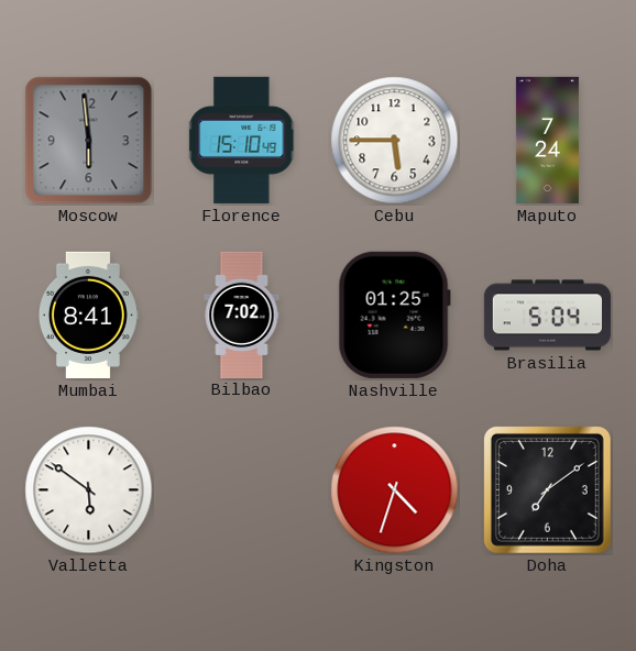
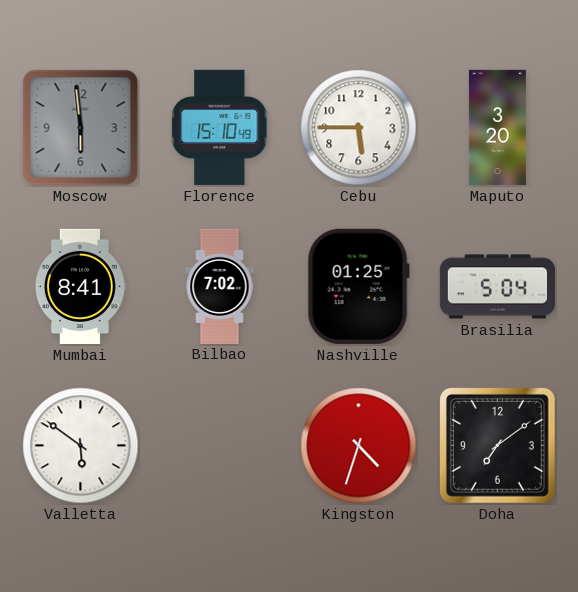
Maputo: 7:24 -> 3:20 (497, 127)
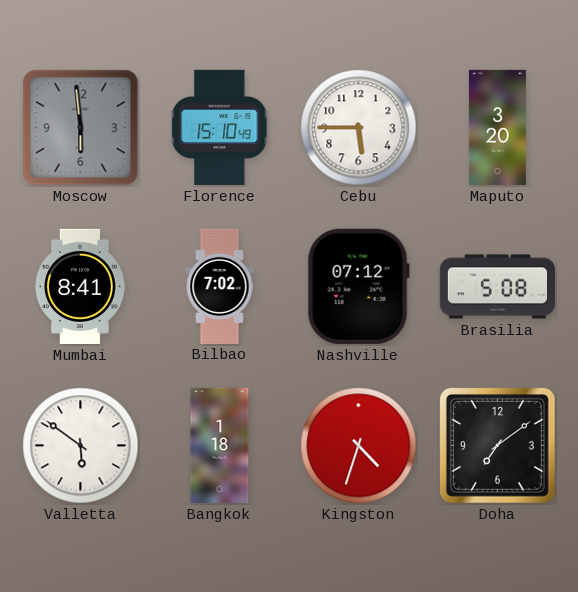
Nashville: 01:25 -> 07:12 (358, 286)
Brasilia: 5:04 -> 5:08 (497, 287)
Bangkok: none -> 1:18 (220, 445)
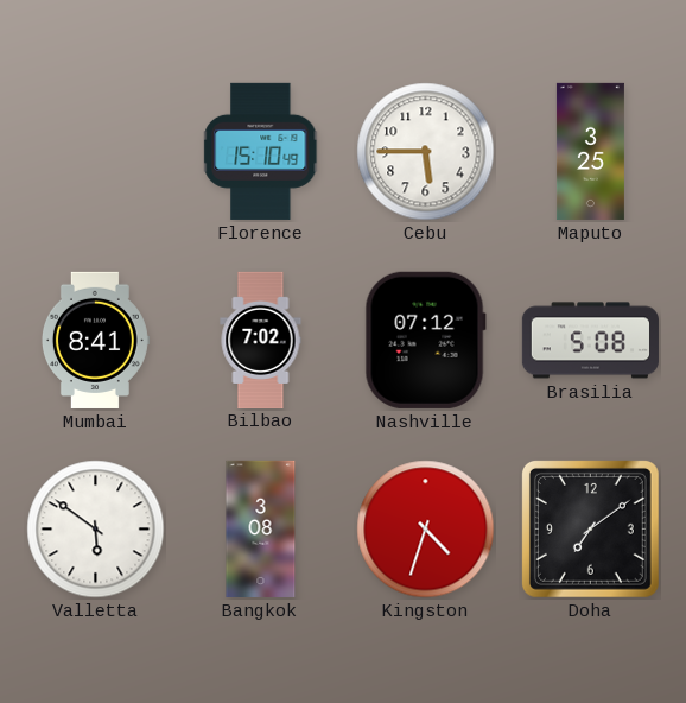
Moscow: 5:59 -> none (81, 128)
Maputo: 3:20 -> 3:25 (590, 151)
Bangkok: 1:18 -> 3:08 (261, 528)
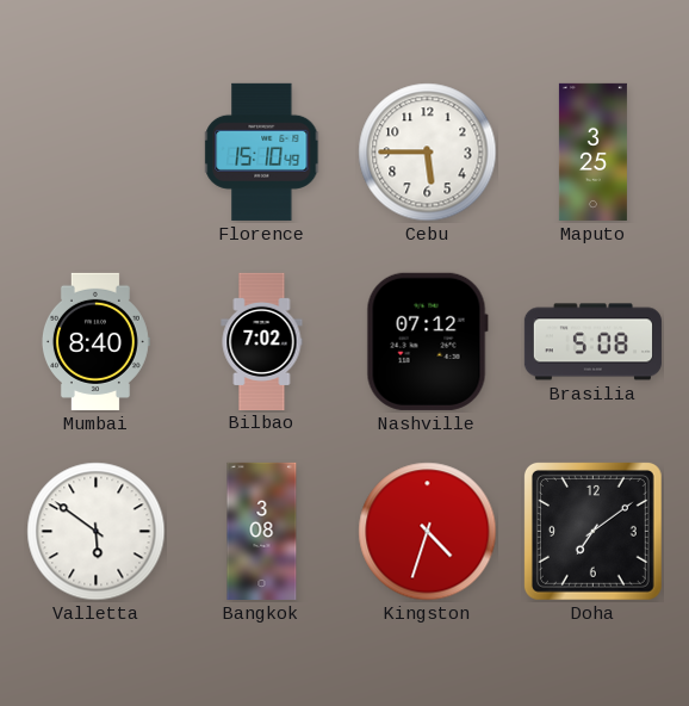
Mumbai: 8:41 -> 8:40 (95, 341)
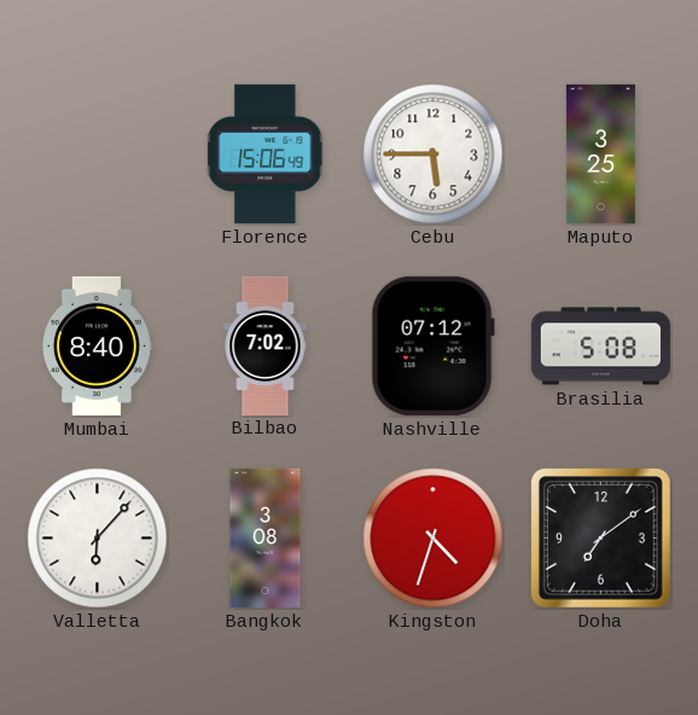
Florence: 15:10 -> 15:06 (266, 153)
Valletta: 5:51 -> 6:07 (98, 539)
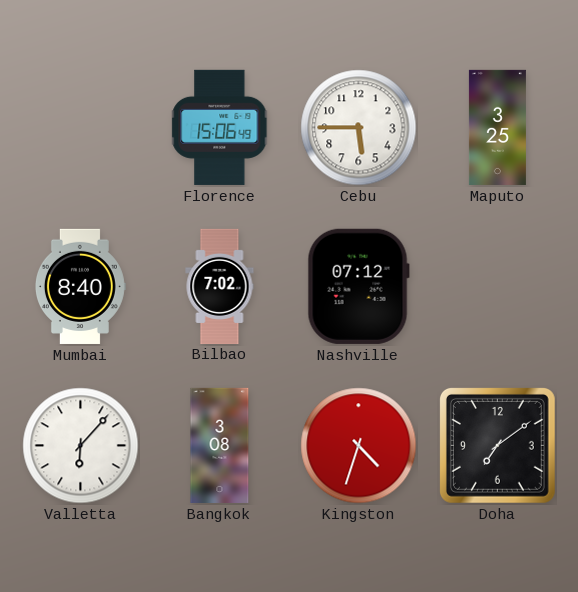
Brasilia: 5:08 -> none (600, 347)
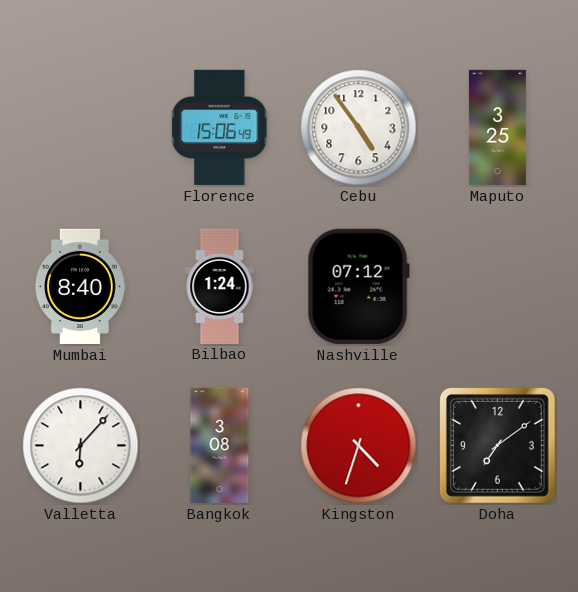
Cebu: 5:45 -> 4:54 (359, 128)
Bilbao: 7:02 -> 1:24 (220, 286)
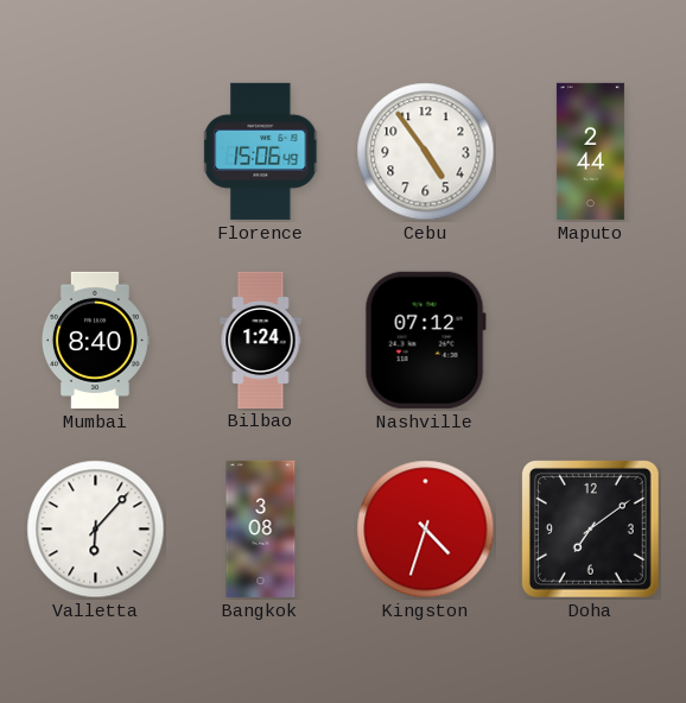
Maputo: 3:25 -> 2:44 (590, 151)
